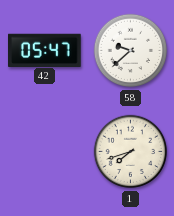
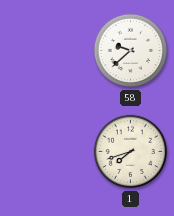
42: 05:47 -> none (45, 50)
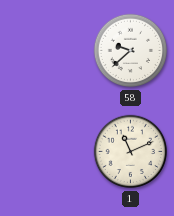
1: 7:42 -> 11:11 (131, 152)
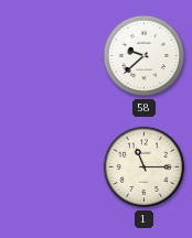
1: 11:11 -> 11:15 (145, 167)
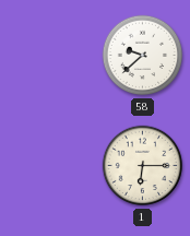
1: 11:15 -> 6:15 (143, 166)
